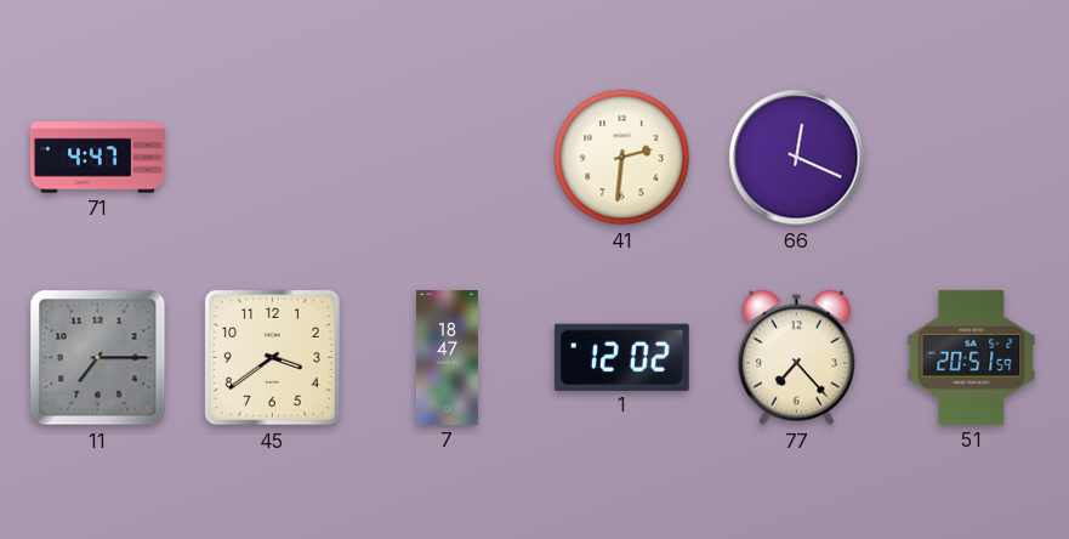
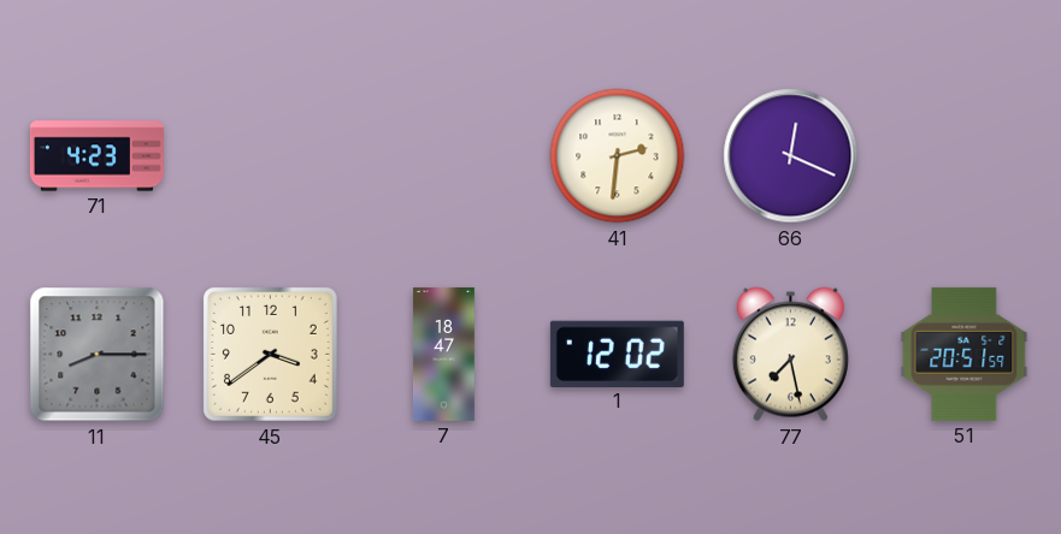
71: 4:47 -> 4:23 (96, 156)
11: 7:15 -> 8:15 (98, 355)
77: 7:23 -> 7:28 (790, 355)
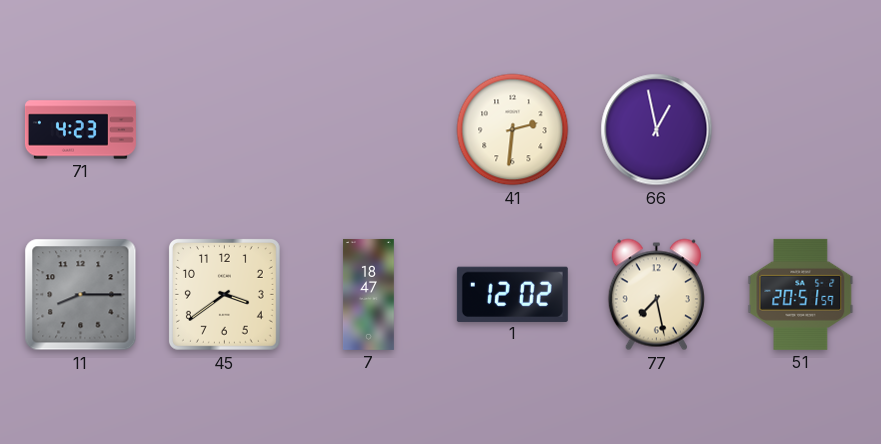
66: 12:19 -> 12:58 (657, 130)
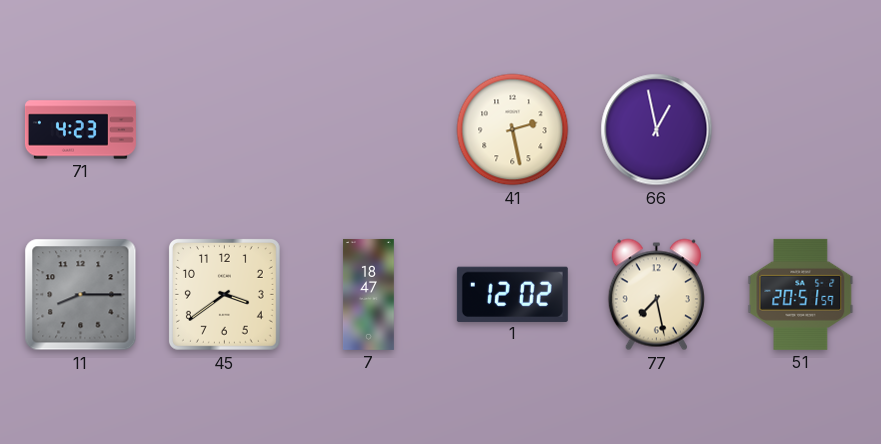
41: 2:31 -> 2:28 (513, 130)
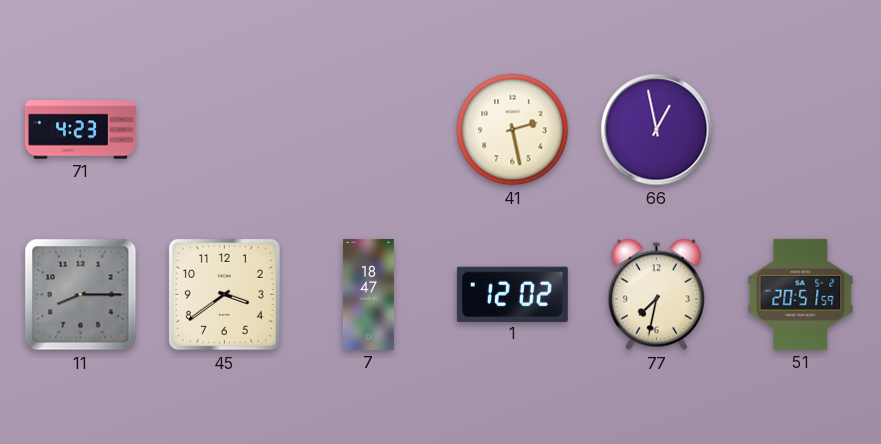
77: 7:28 -> 7:32 (656, 295)
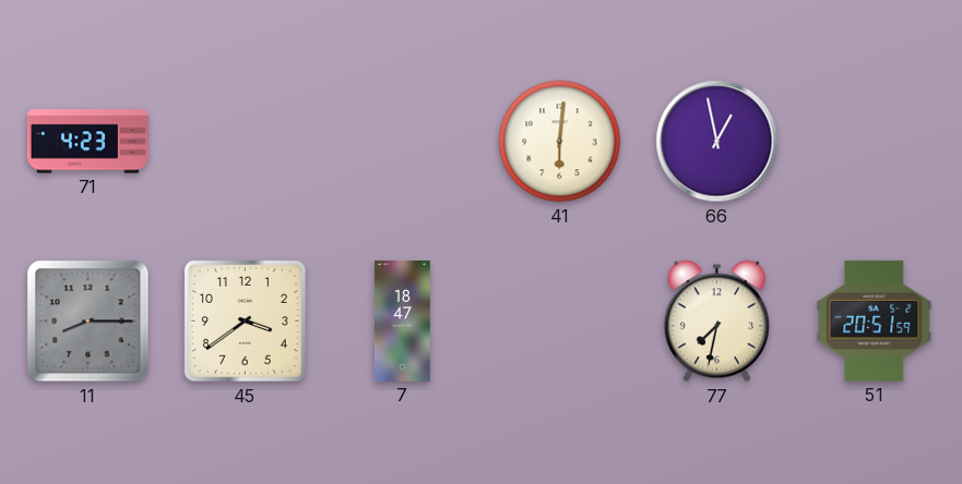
41: 2:28 -> 6:01 (560, 142)
1: 12:02 -> none (512, 294)
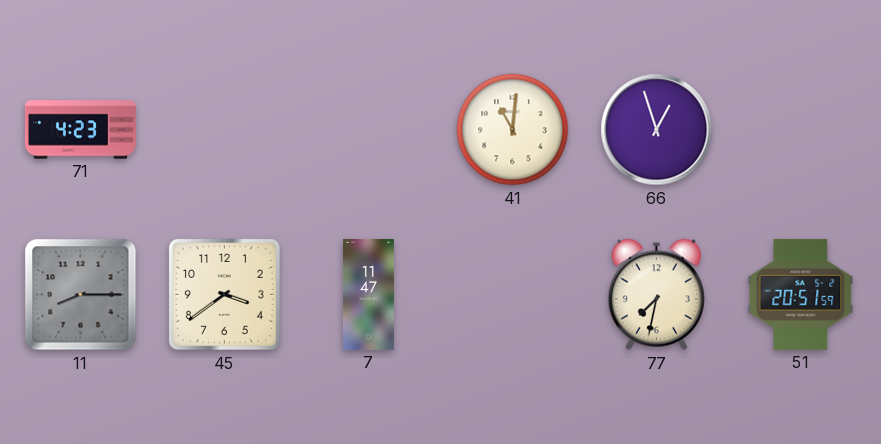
41: 6:01 -> 11:01 (513, 130)
66: 12:58 -> 12:57 (657, 130)
7: 18:47 -> 11:47 (368, 294)
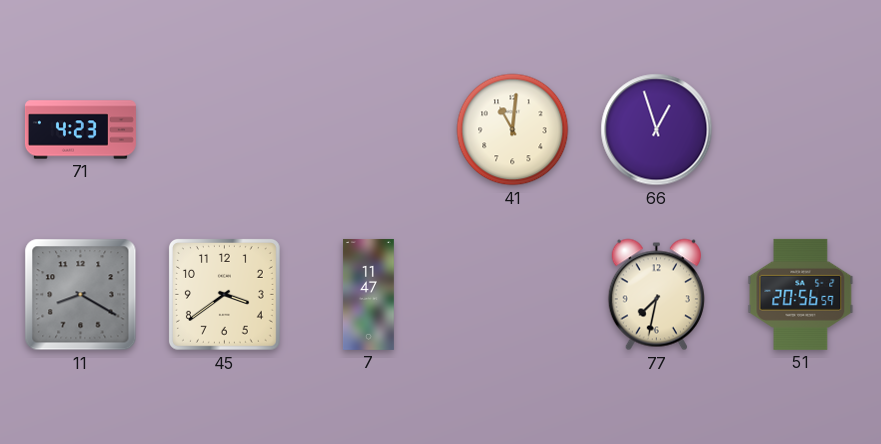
11: 8:15 -> 8:20 (81, 295)
51: 20:51 -> 20:56 (801, 294)
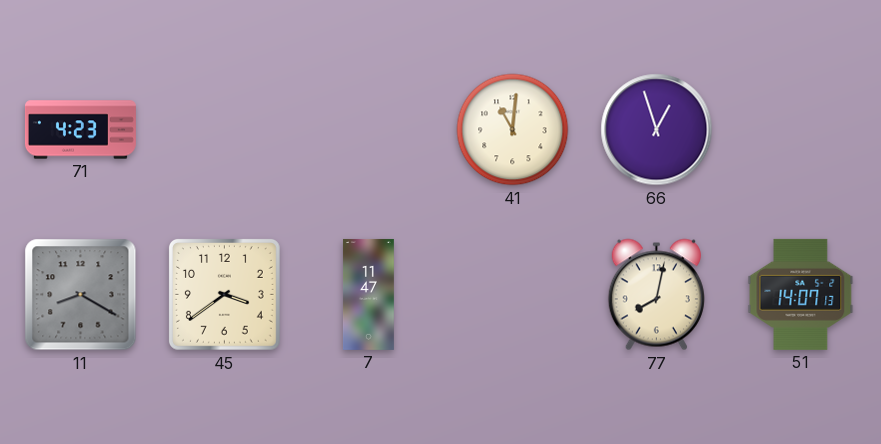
77: 7:32 -> 8:02 (656, 295)
51: 20:56 -> 14:07 (801, 294)
